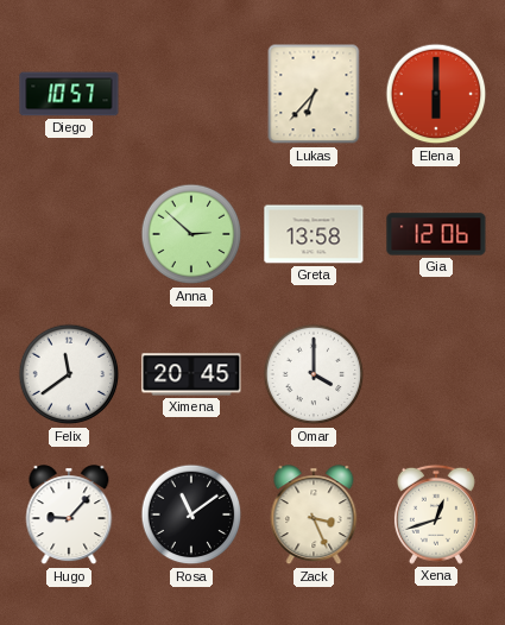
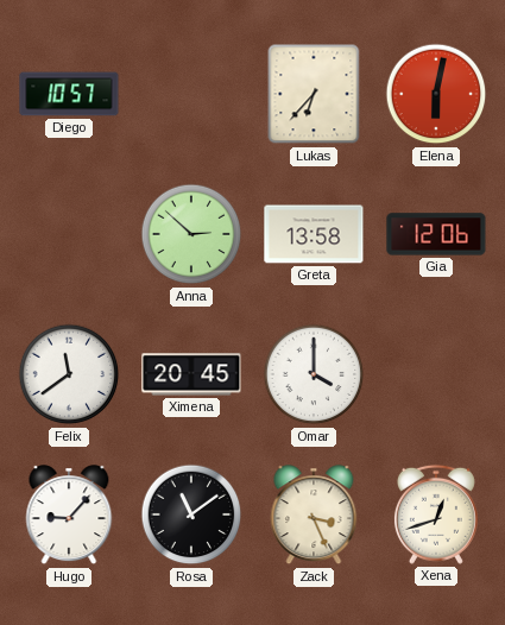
Elena: 6:00 -> 6:02 (436, 94)
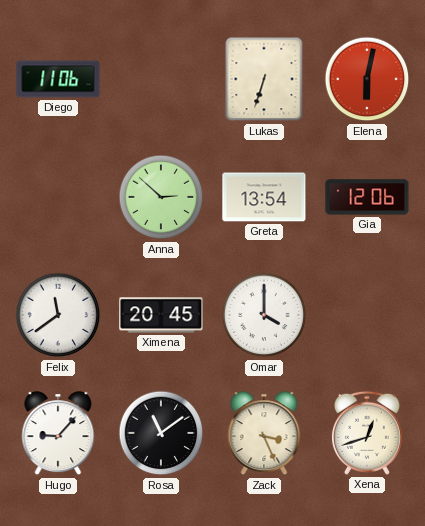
Diego: 10:57 -> 11:06 (58, 79)
Lukas: 6:37 -> 6:33 (264, 79)
Greta: 13:58 -> 13:54 (264, 197)
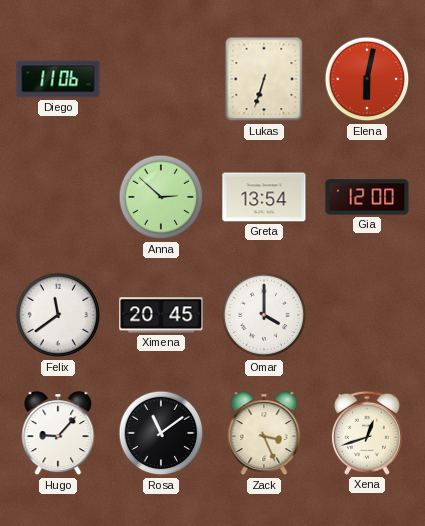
Gia: 12:06 -> 12:00 (367, 197)
